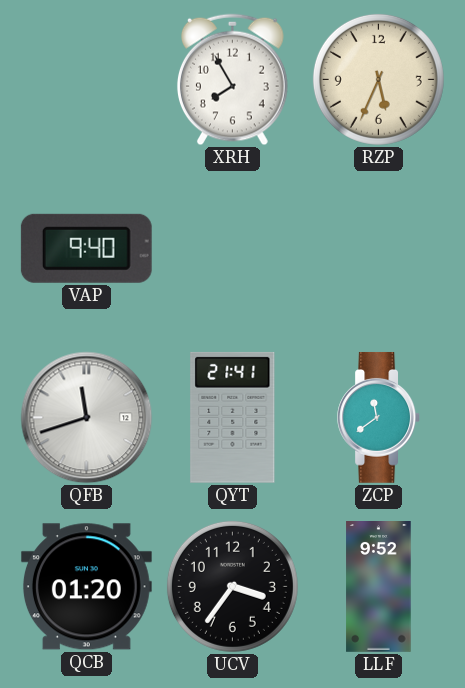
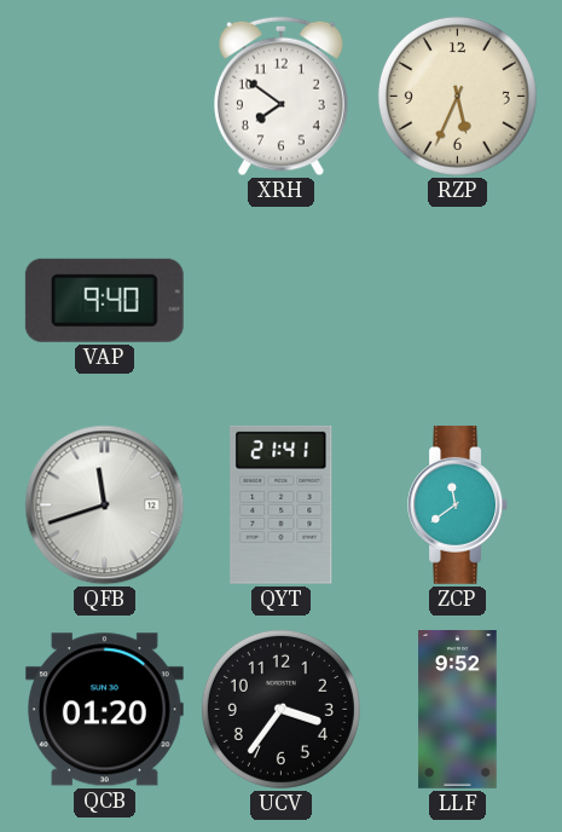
XRH: 7:55 -> 7:51 (282, 97)
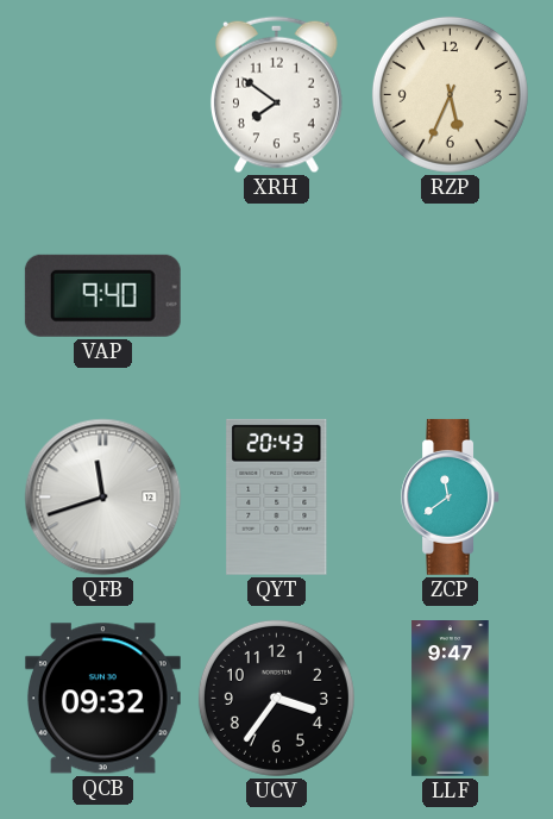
QYT: 21:41 -> 20:43 (277, 496)
QCB: 01:20 -> 09:32 (102, 699)
LLF: 9:52 -> 9:47 (451, 699)
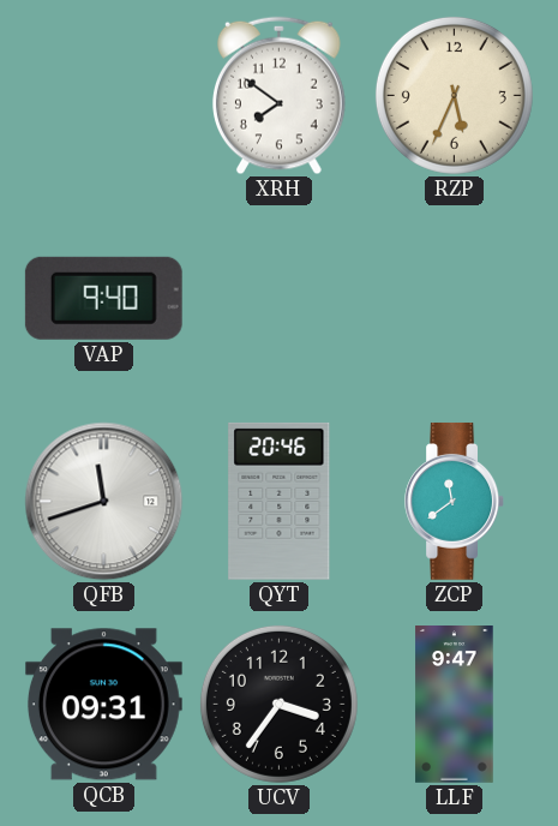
QYT: 20:43 -> 20:46 (280, 501)
QCB: 09:32 -> 09:31 (103, 705)
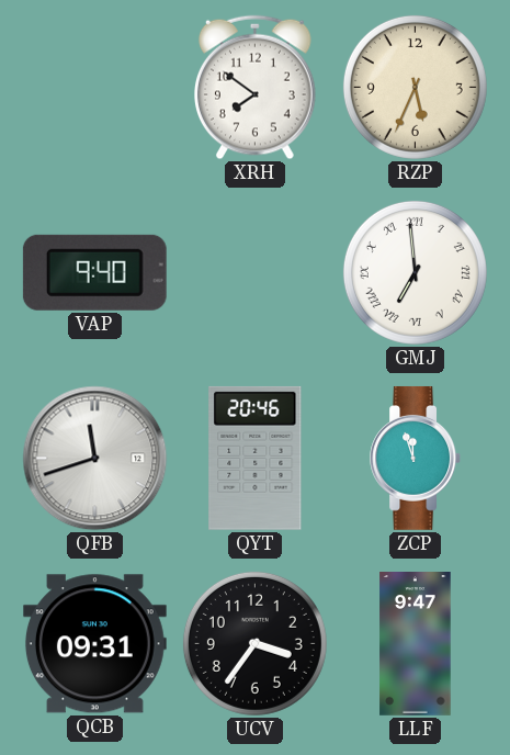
GMJ: none -> 6:59 (415, 272)
ZCP: 11:39 -> 11:57 (415, 459)
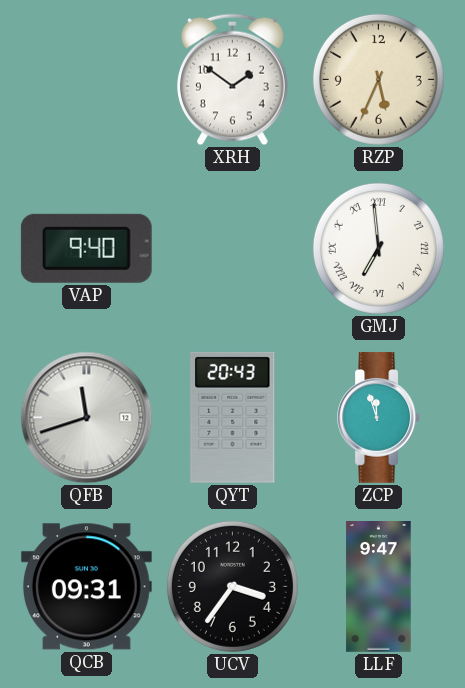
XRH: 7:51 -> 1:51 (233, 80)
QYT: 20:46 -> 20:43 (233, 417)
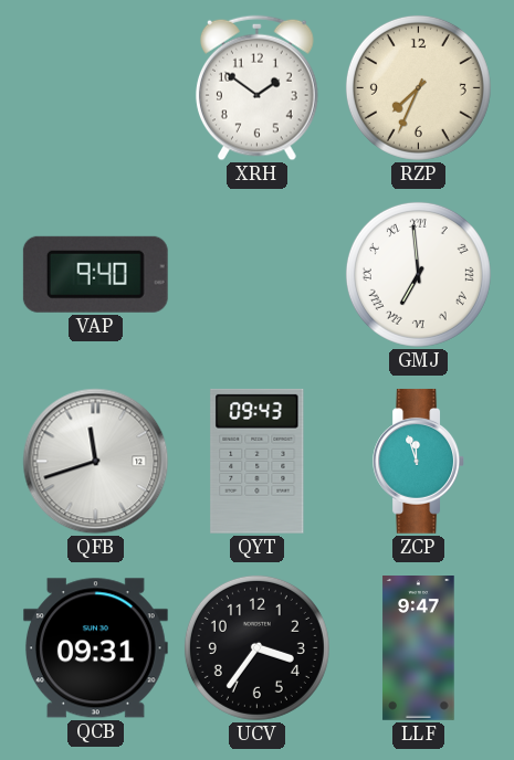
RZP: 5:34 -> 7:34 (418, 87)
QYT: 20:43 -> 09:43 (258, 461)
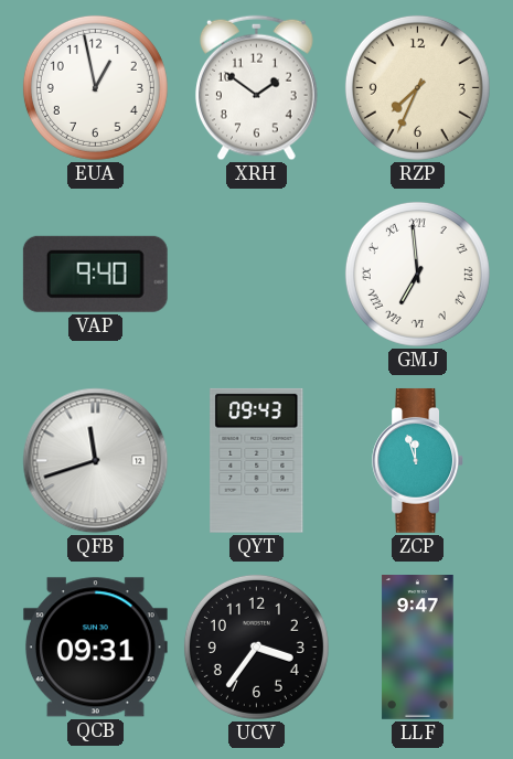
EUA: none -> 12:58 (95, 87)
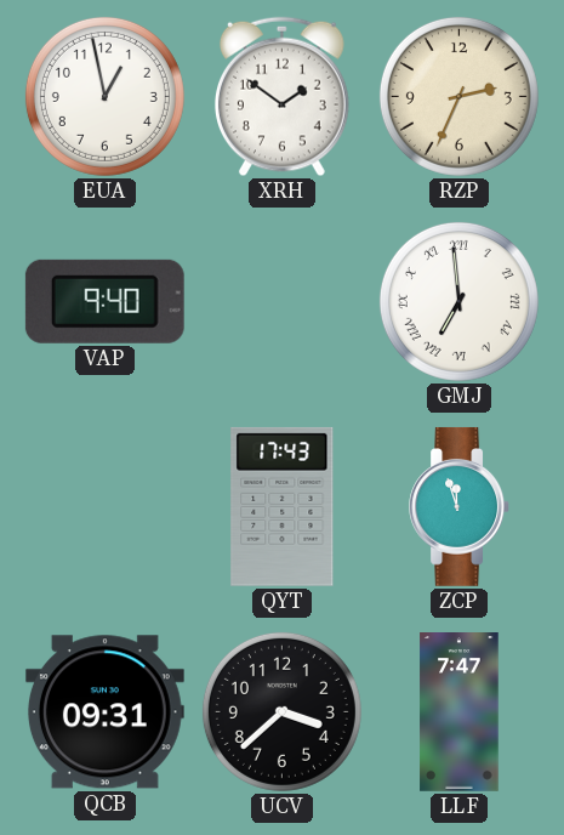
RZP: 7:34 -> 2:34 (458, 96)
QFB: 11:42 -> none (96, 461)
QYT: 09:43 -> 17:43 (283, 506)
UCV: 3:36 -> 3:38 (281, 711)
LLF: 9:47 -> 7:47 (460, 712)
